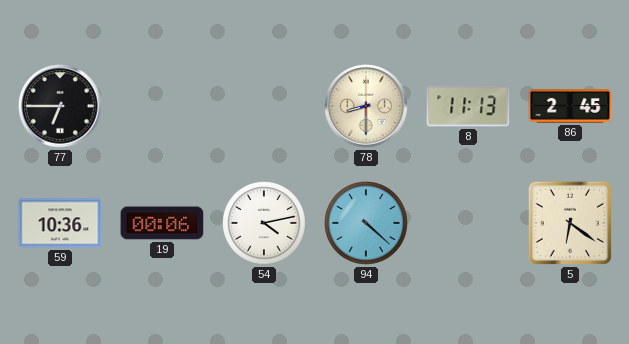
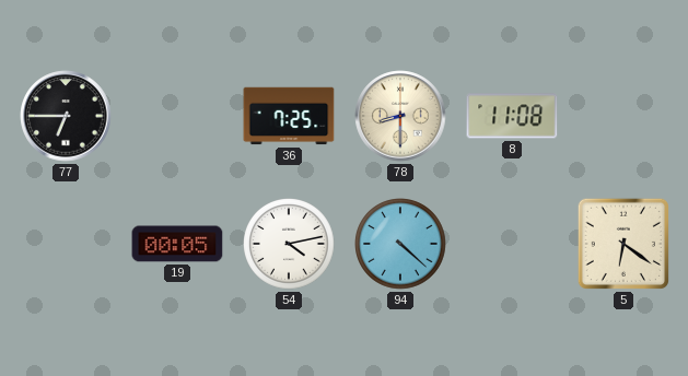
36: none -> 7:25 (289, 116)
8: 11:13 -> 11:08 (512, 116)
86: 2:45 -> none (570, 106)
59: 10:36 -> none (60, 223)
19: 00:06 -> 00:05 (177, 244)
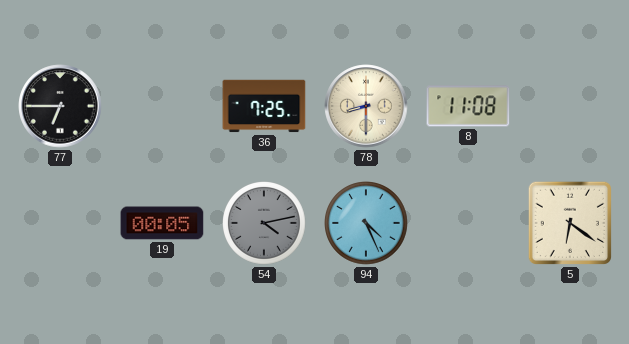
54 dial: white -> grey (265, 224)
94: 4:22 -> 4:26 (367, 224)
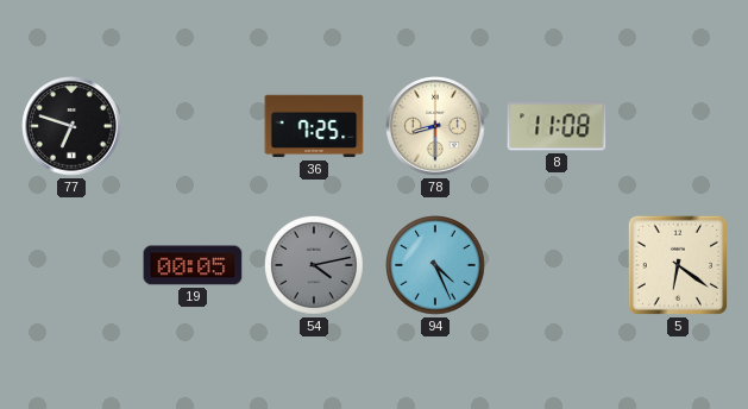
77: 6:45 -> 6:48 (71, 126)
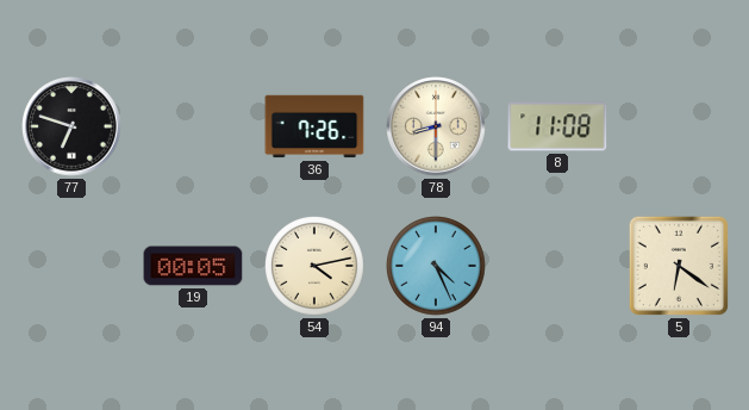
36: 7:25 -> 7:26 (314, 126)
54 dial: grey -> cream (316, 267)
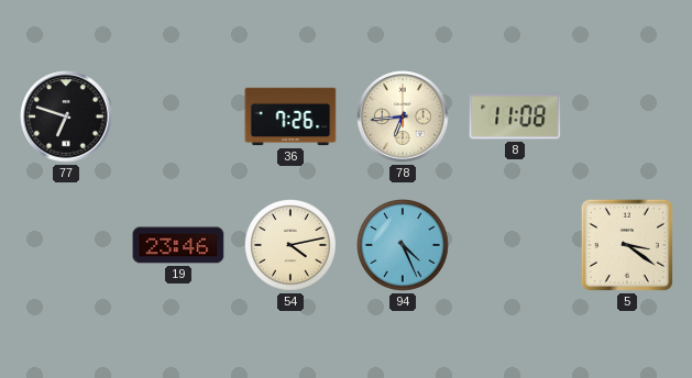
78: 8:30 -> 6:44 (403, 116)
19: 00:05 -> 23:46 (178, 245)
5: 6:21 -> 3:21 (627, 245)
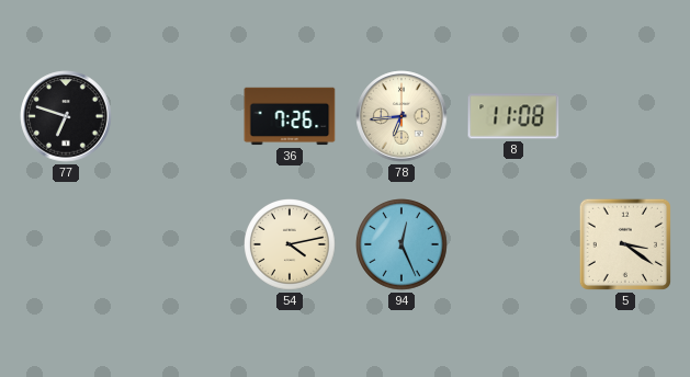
19: 23:46 -> none (178, 245)
94: 4:26 -> 12:26 (403, 245)
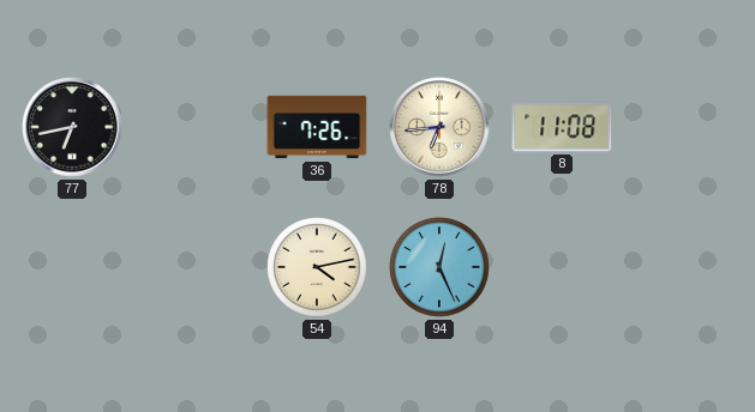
77: 6:48 -> 6:43 (72, 127)
5: 3:21 -> none (625, 244)
